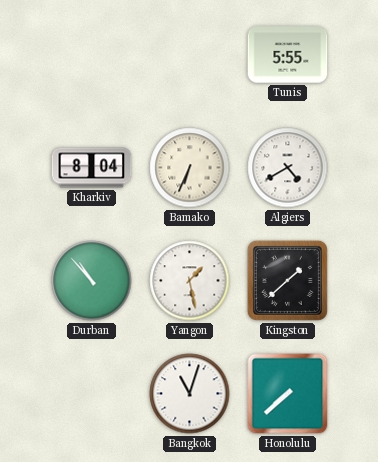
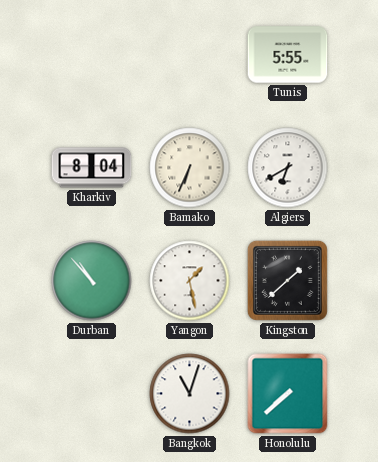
Algiers: 4:40 -> 6:40 (288, 168)
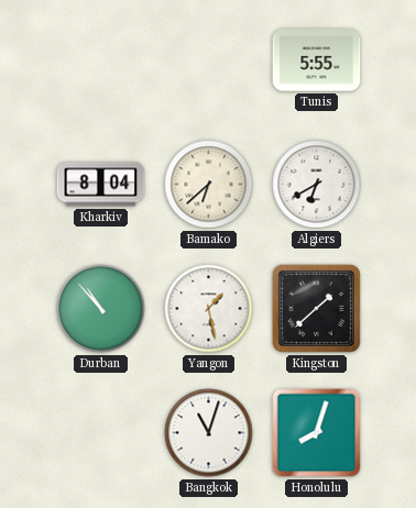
Bamako: 6:34 -> 6:38 (209, 185)
Honolulu: 7:38 -> 8:03 (317, 433)
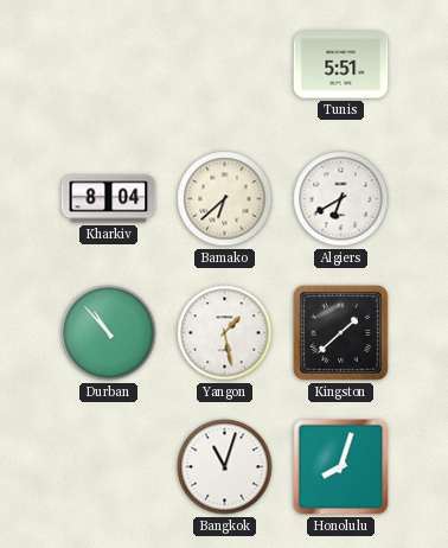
Tunis: 5:55 -> 5:51 (341, 65)
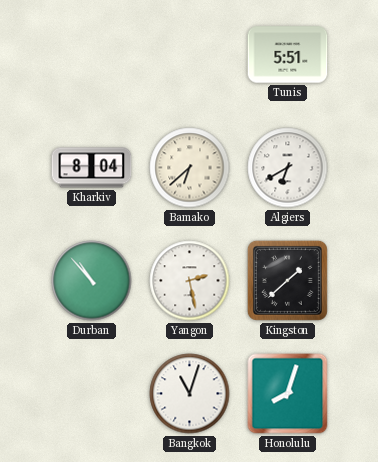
Yangon: 1:28 -> 2:28 (190, 281)
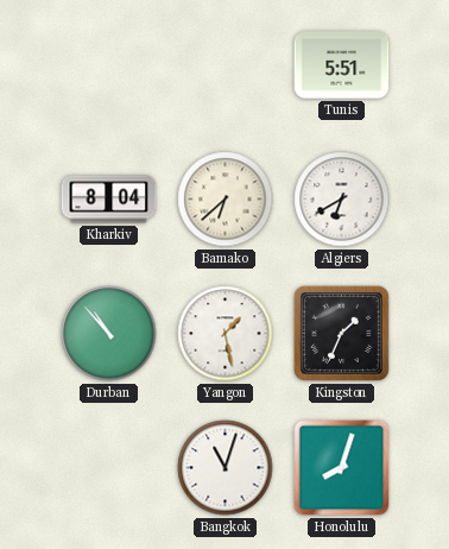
Yangon: 2:28 -> 1:28 (226, 334)
Kingston: 1:38 -> 1:34 (341, 333)
